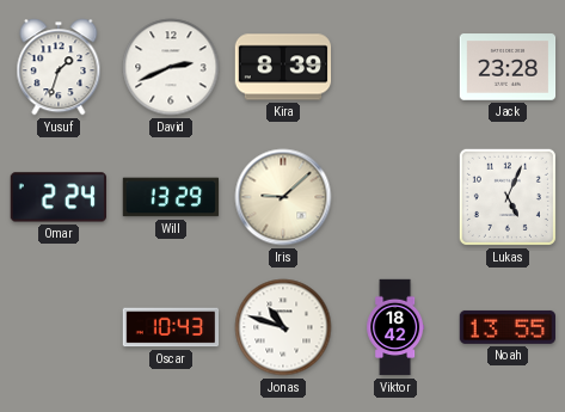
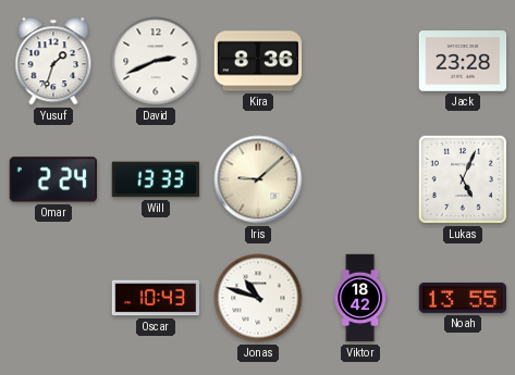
Kira: 8:39 -> 8:36 (258, 61)
Will: 13:29 -> 13:33 (156, 179)
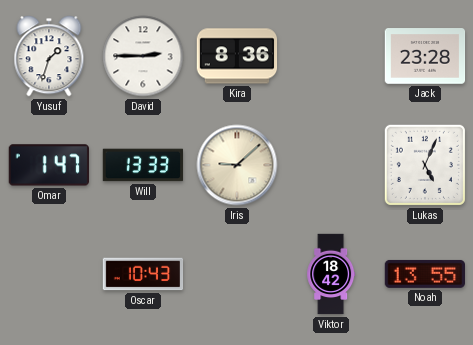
David: 2:41 -> 2:45 (143, 56)
Omar: 2:24 -> 1:47 (48, 165)
Jonas: 10:48 -> none (258, 298)
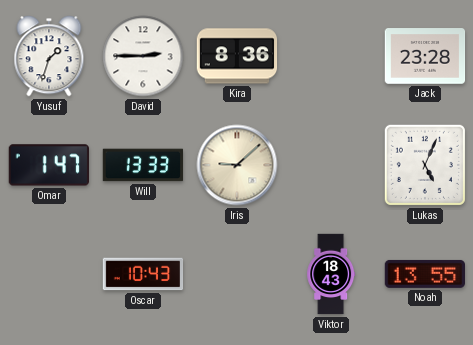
Viktor: 18:42 -> 18:43 (331, 274)
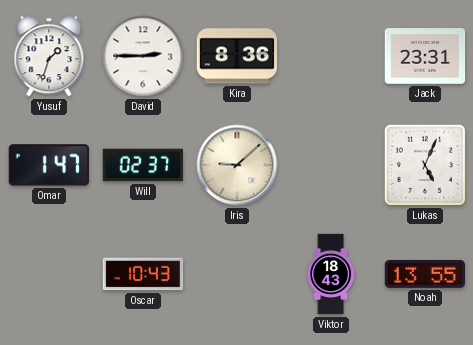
Jack: 23:28 -> 23:31 (425, 56)
Will: 13:33 -> 02:37 (143, 165)
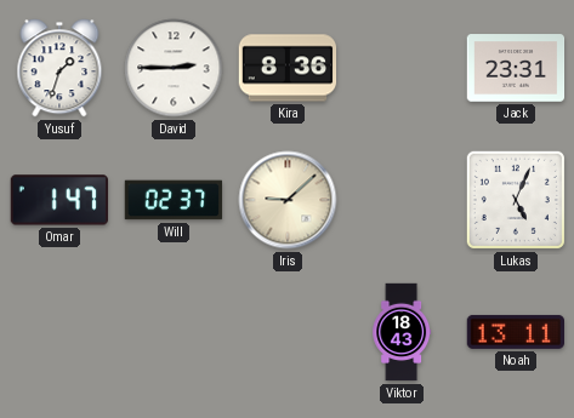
Oscar: 10:43 -> none (143, 274)
Noah: 13:55 -> 13:11 (515, 332)
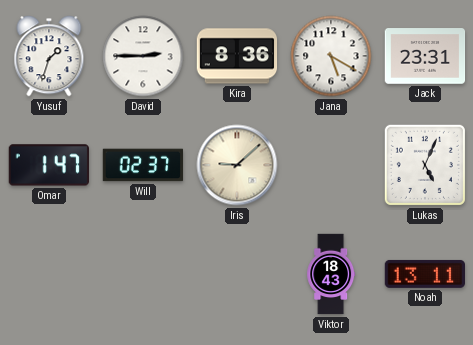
Jana: none -> 5:20 (331, 56)
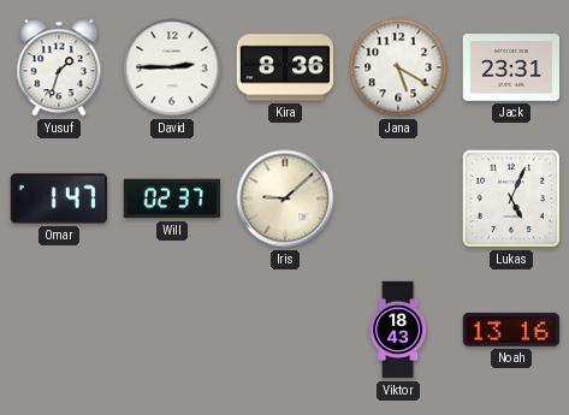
Noah: 13:11 -> 13:16 (510, 330)
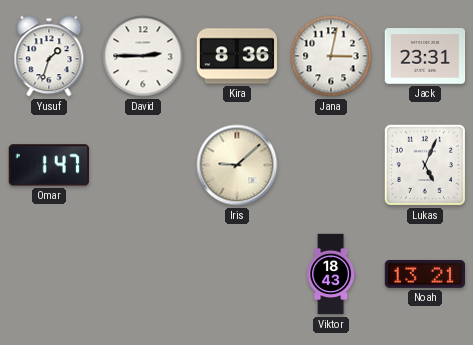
Jana: 5:20 -> 3:02 (331, 56)
Will: 02:37 -> none (172, 198)
Noah: 13:16 -> 13:21 (424, 274)
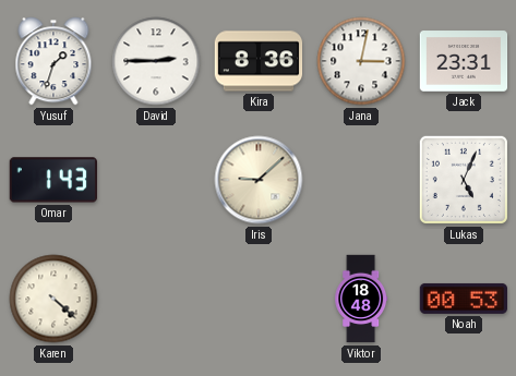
Omar: 1:47 -> 1:43 (52, 180)
Karen: none -> 4:22 (53, 299)
Viktor: 18:43 -> 18:48 (361, 299)
Noah: 13:21 -> 00:53 (463, 299)
